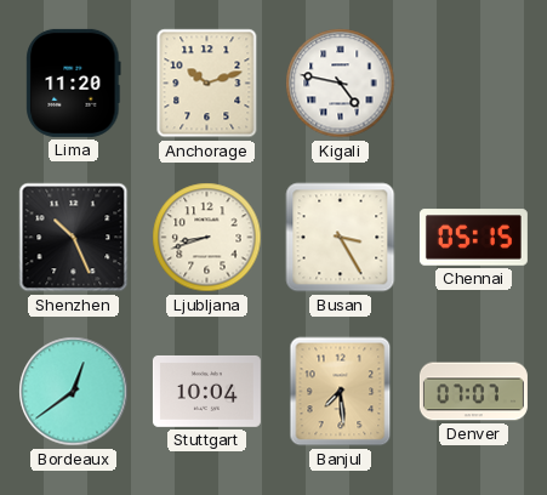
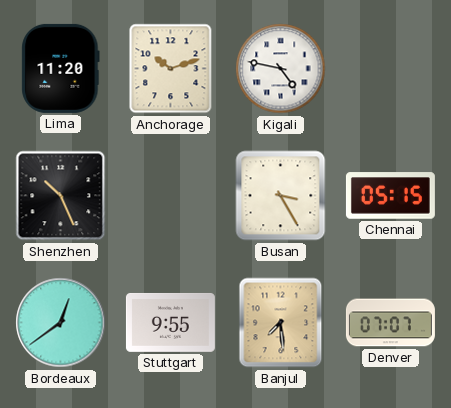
Ljubljana: 8:42 -> none (207, 238)
Stuttgart: 10:04 -> 9:55 (170, 322)
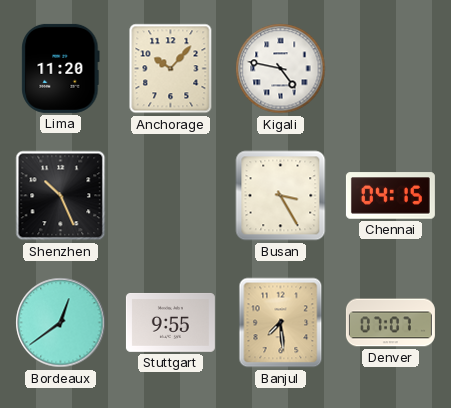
Anchorage: 10:12 -> 10:07 (171, 69)
Chennai: 05:15 -> 04:15 (390, 196)
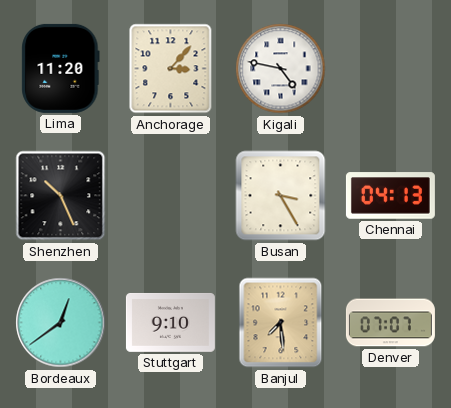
Anchorage: 10:07 -> 3:07 (171, 69)
Chennai: 04:15 -> 04:13 (390, 196)
Stuttgart: 9:55 -> 9:10 (170, 322)
